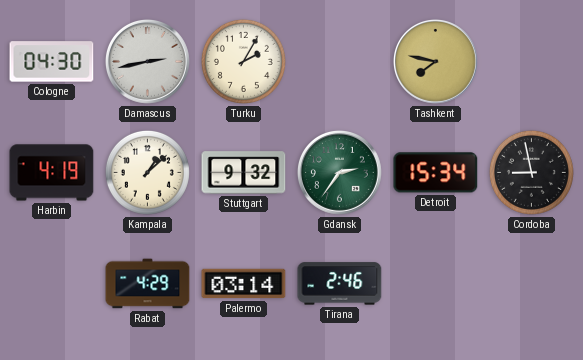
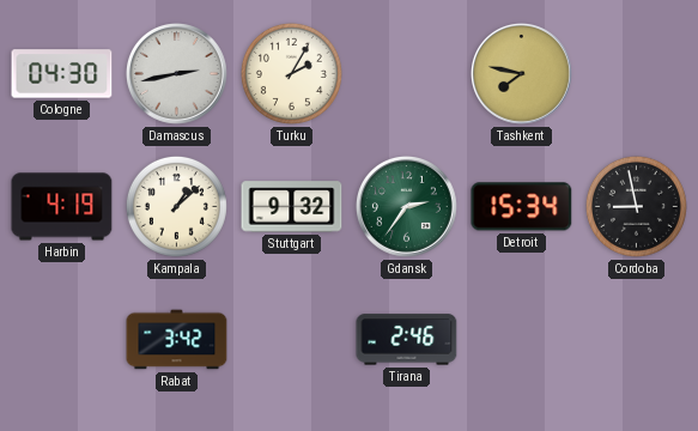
Rabat: 4:29 -> 3:42 (177, 340)
Palermo: 03:14 -> none (244, 284)
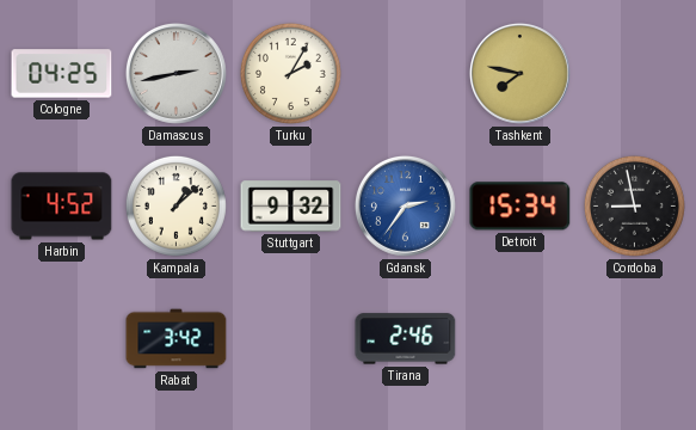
Cologne: 04:30 -> 04:25 (62, 74)
Harbin: 4:19 -> 4:52 (62, 207)
Gdansk dial: green -> blue (405, 205)
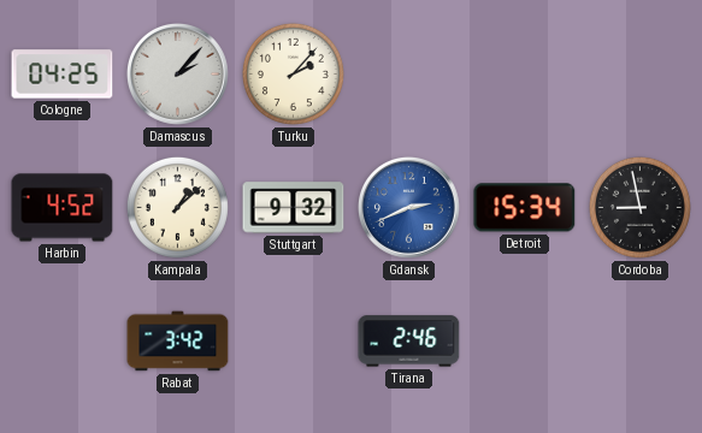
Damascus: 2:43 -> 2:07 (177, 73)
Turku: 2:05 -> 2:07 (293, 73)
Tashkent: 7:47 -> none (519, 73)
Gdansk: 2:36 -> 2:41 (408, 207)
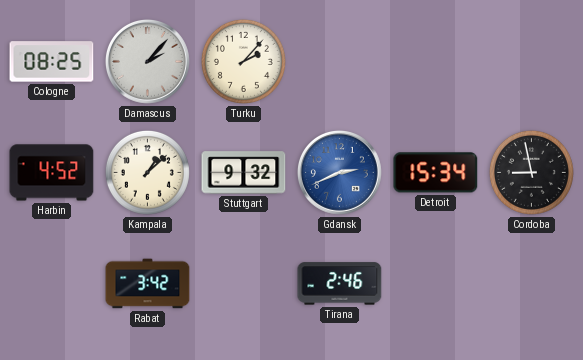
Cologne: 04:25 -> 08:25 (52, 62)
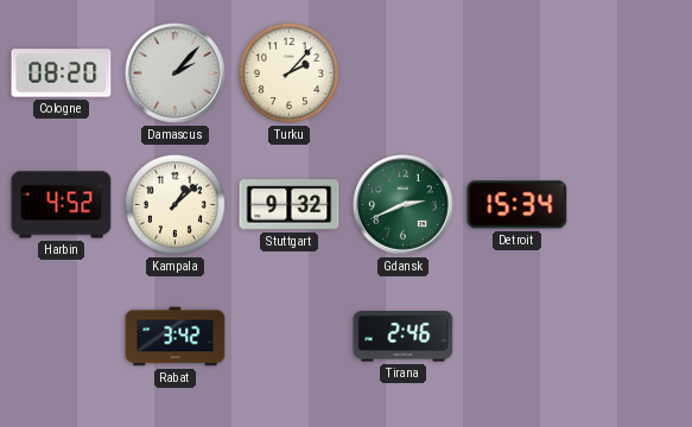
Cologne: 08:25 -> 08:20 (62, 74)
Gdansk dial: blue -> green (402, 204)
Cordoba: 8:58 -> none (531, 172)
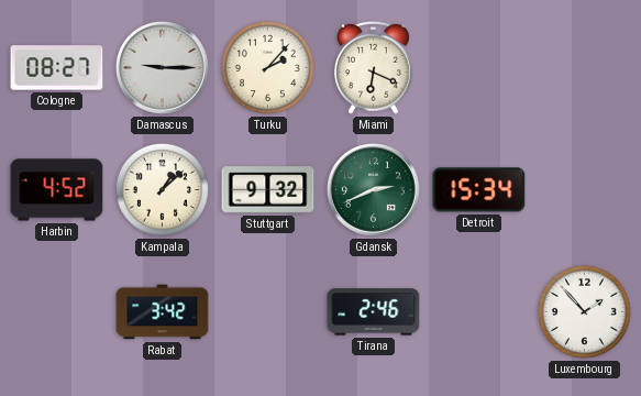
Cologne: 08:20 -> 08:27 (57, 68)
Damascus: 2:07 -> 9:15 (162, 67)
Miami: none -> 6:19 (374, 67)
Luxembourg: none -> 1:53 (584, 311)
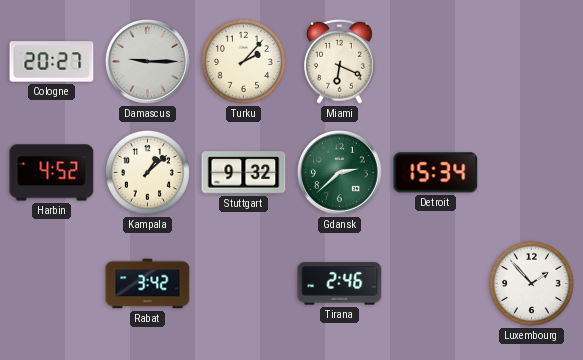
Cologne: 08:27 -> 20:27 (52, 62)
Gdansk: 2:41 -> 2:38 (339, 172)
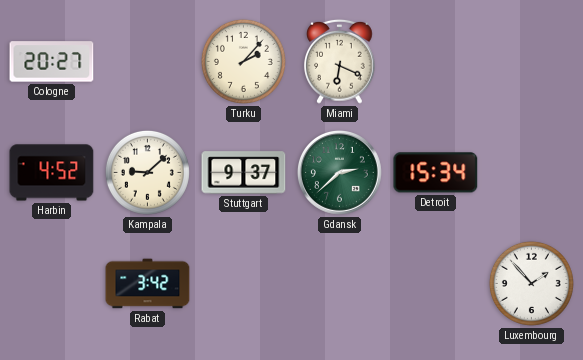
Damascus: 9:15 -> none (147, 61)
Kampala: 1:08 -> 9:08 (147, 172)
Stuttgart: 9:32 -> 9:37 (244, 173)
Tirana: 2:46 -> none (340, 284)
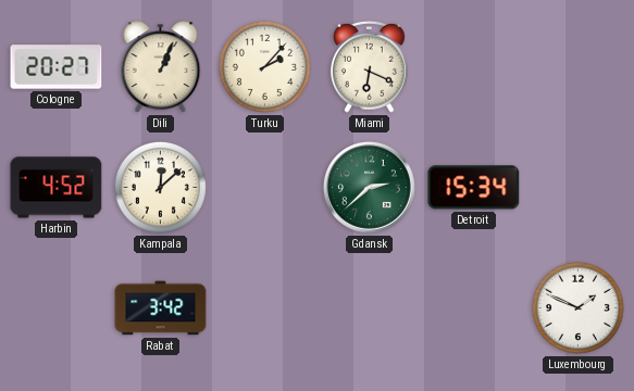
Dili: none -> 1:04 (161, 67)
Kampala: 9:08 -> 12:08 (160, 187)
Stuttgart: 9:37 -> none (244, 173)
Luxembourg: 1:53 -> 1:49 (577, 307)
